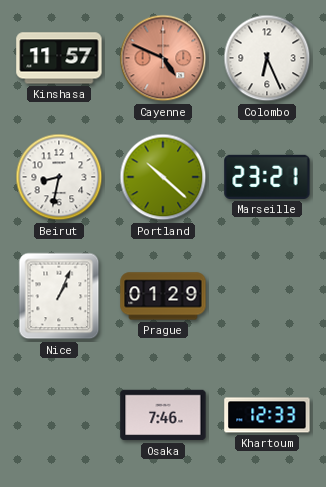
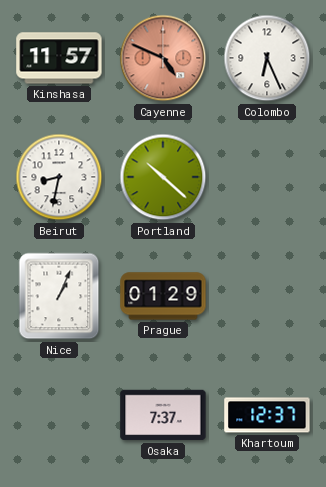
Marseille: 23:21 -> none (267, 177)
Osaka: 7:46 -> 7:37 (163, 415)
Khartoum: 12:33 -> 12:37 (267, 415)
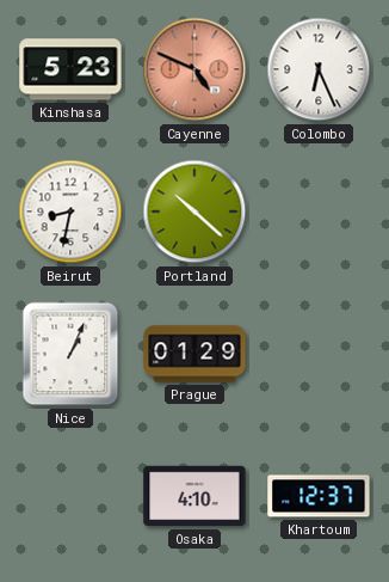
Kinshasa: 11:57 -> 5:23 (70, 69)
Osaka: 7:37 -> 4:10 (194, 496)
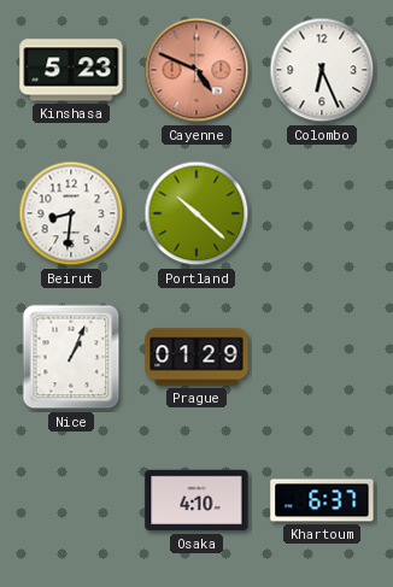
Beirut: 8:32 -> 8:31 (71, 213)
Khartoum: 12:37 -> 6:37 (322, 500)
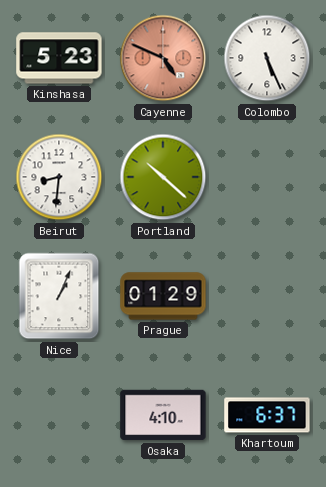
Colombo: 6:26 -> 5:26 (267, 58)
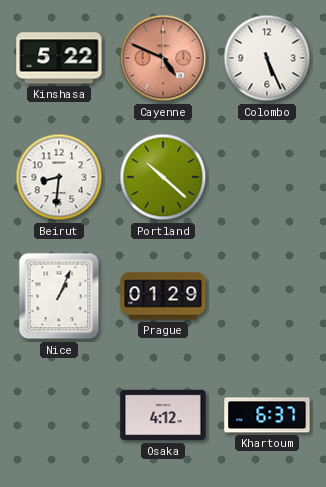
Kinshasa: 5:23 -> 5:22 (59, 58)
Osaka: 4:10 -> 4:12 (163, 415)
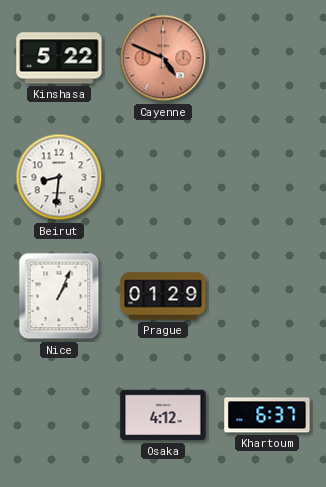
Colombo: 5:26 -> none (267, 58)
Portland: 10:22 -> none (163, 177)
